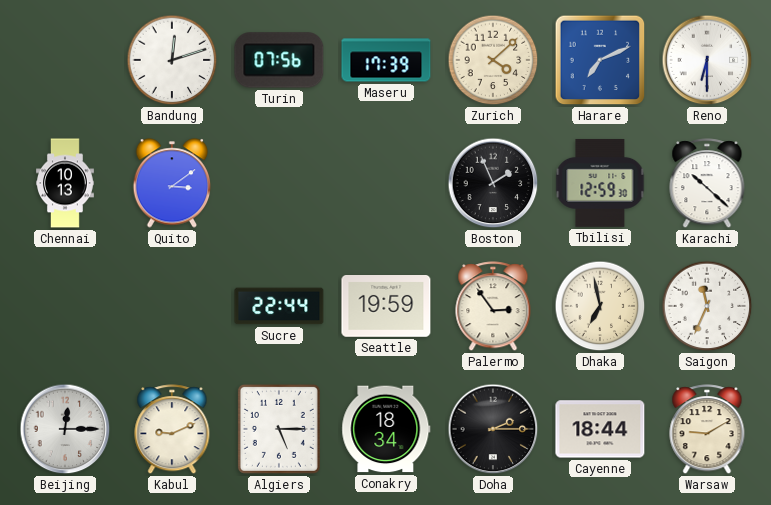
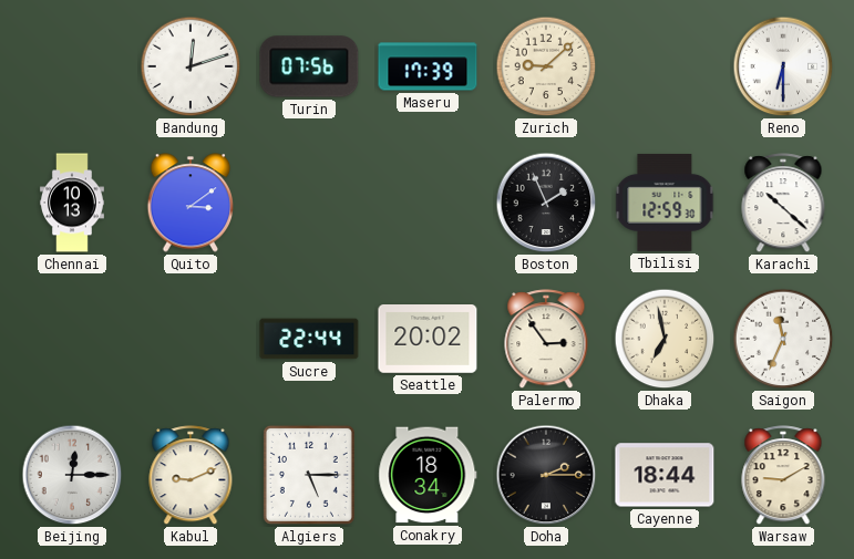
Zurich: 4:08 -> 9:08 (546, 66)
Harare: 7:11 -> none (600, 60)
Seattle: 19:59 -> 20:02 (428, 339)
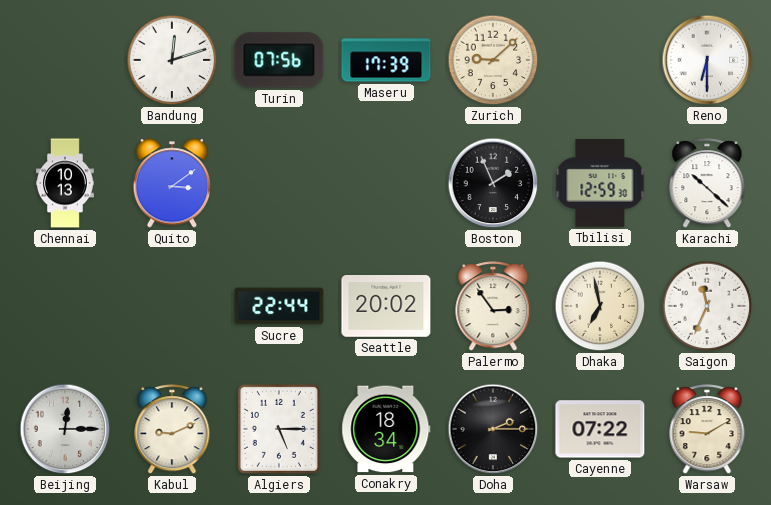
Cayenne: 18:44 -> 07:22 (600, 429)
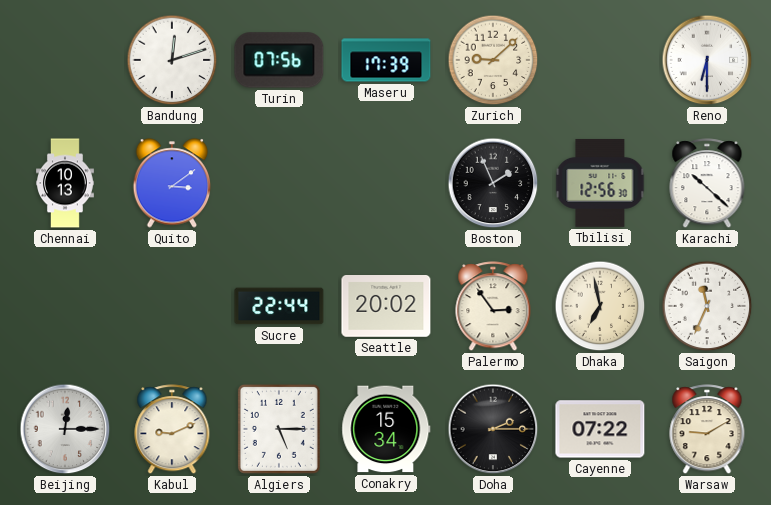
Tbilisi: 12:59 -> 12:56 (600, 183)
Conakry: 18:34 -> 15:34 (386, 429)
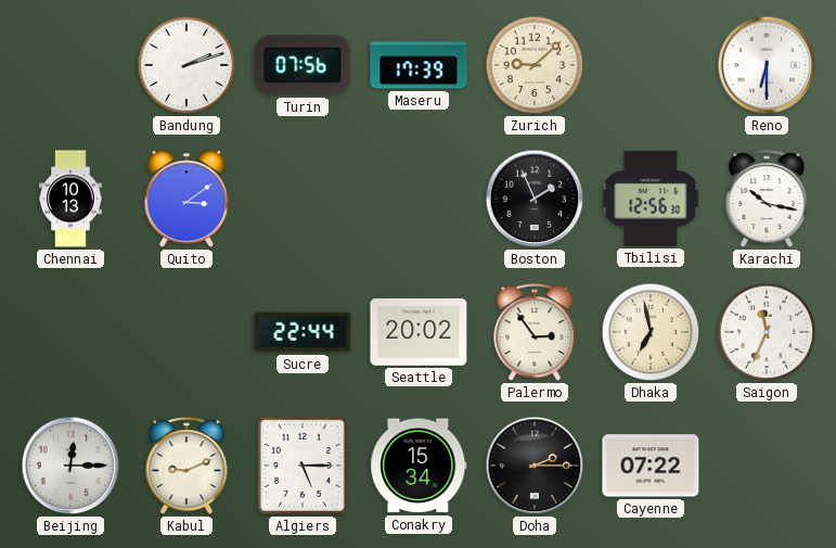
Bandung: 12:12 -> 2:12 (187, 65)
Karachi: 10:22 -> 10:17 (767, 200)
Warsaw: 9:10 -> none (707, 430)
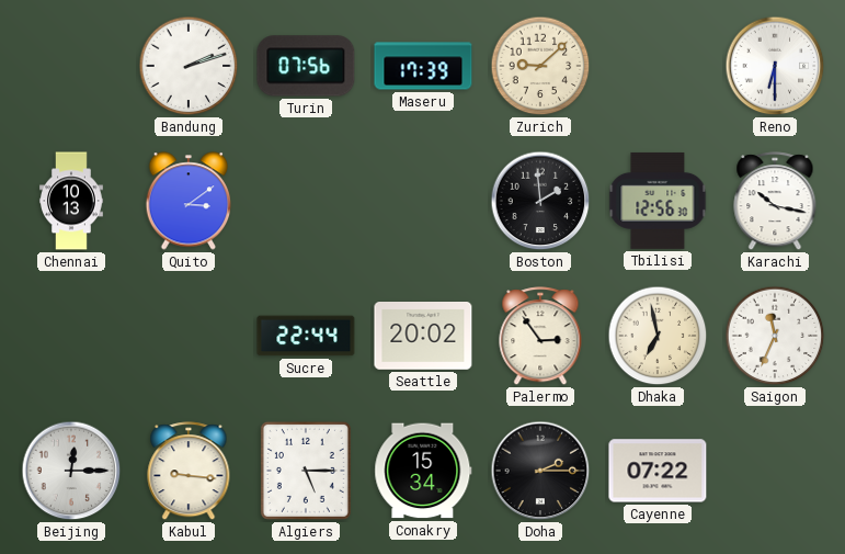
Boston: 1:56 -> 1:59 (540, 201)
Kabul: 9:11 -> 9:16 (189, 472)
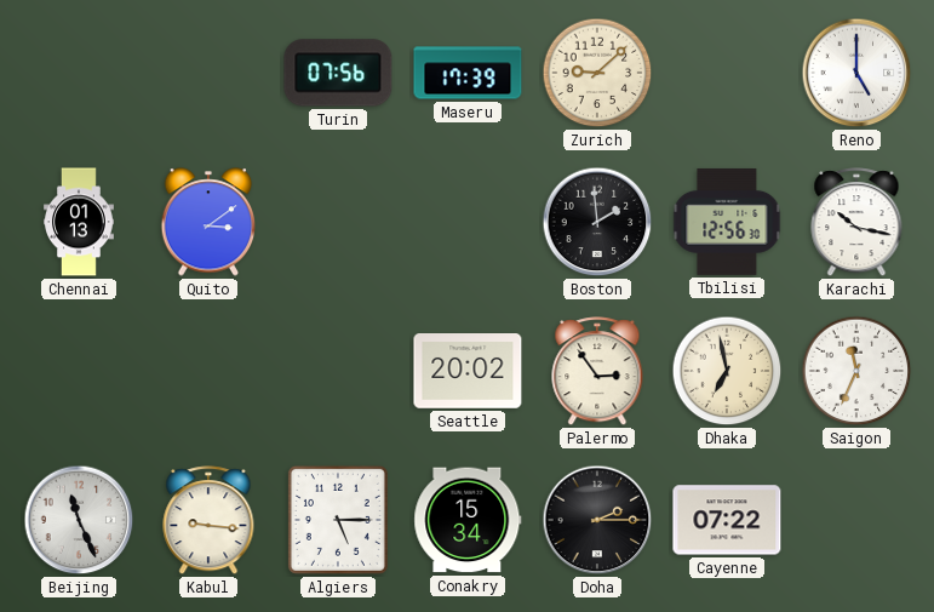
Bandung: 2:12 -> none (189, 66)
Reno: 6:30 -> 5:00 (856, 73)
Chennai: 10:13 -> 01:13 (80, 222)
Sucre: 22:44 -> none (306, 336)
Beijing: 12:15 -> 11:26 (79, 520)
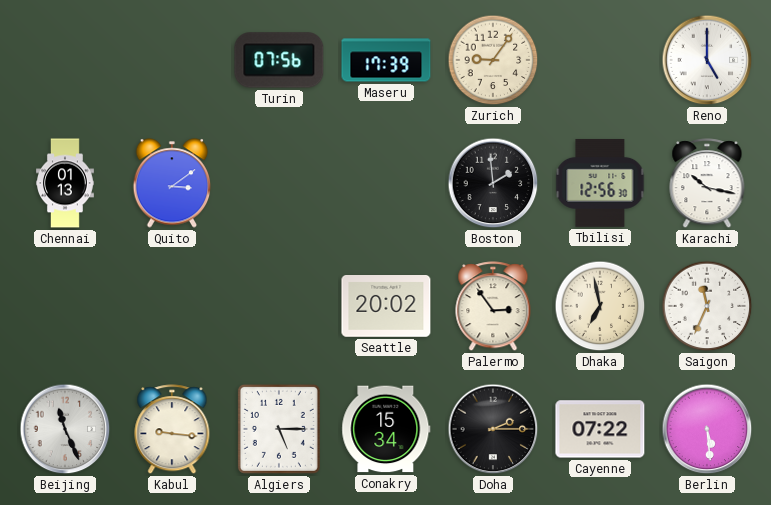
Zurich: 9:08 -> 9:06 (493, 60)
Berlin: none -> 5:29 (707, 429)
